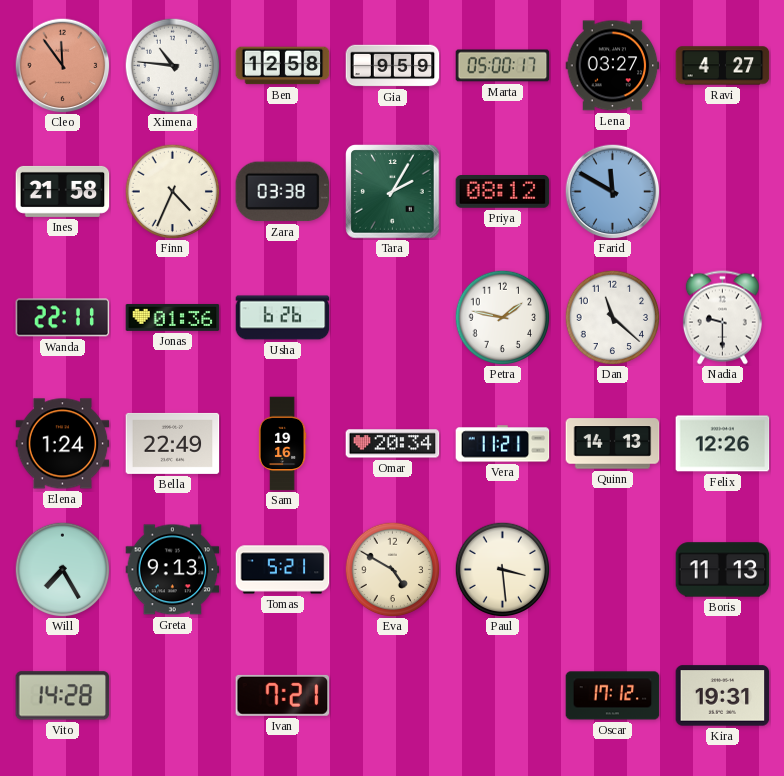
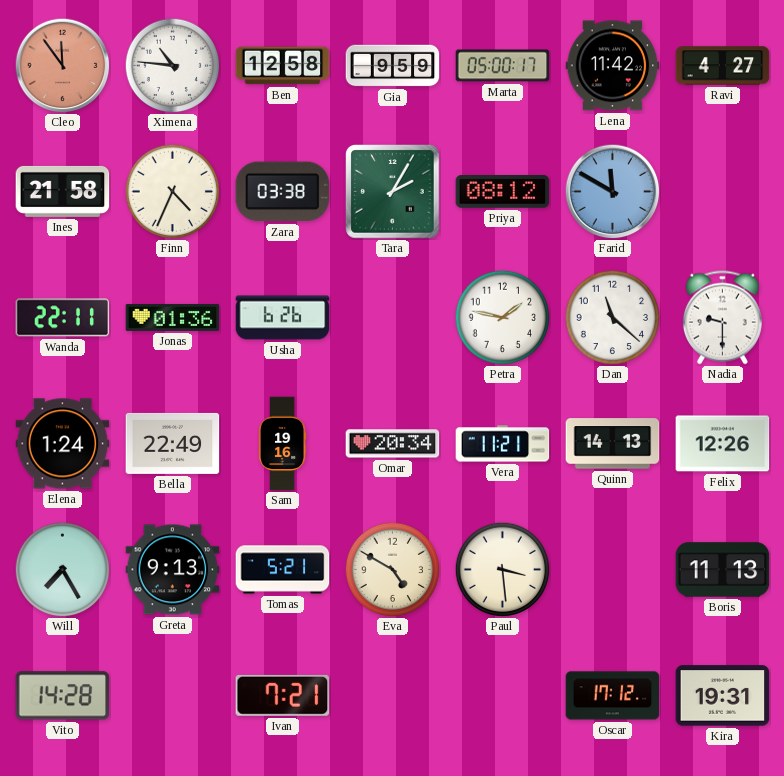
Lena: 03:27 -> 11:42 (613, 66)
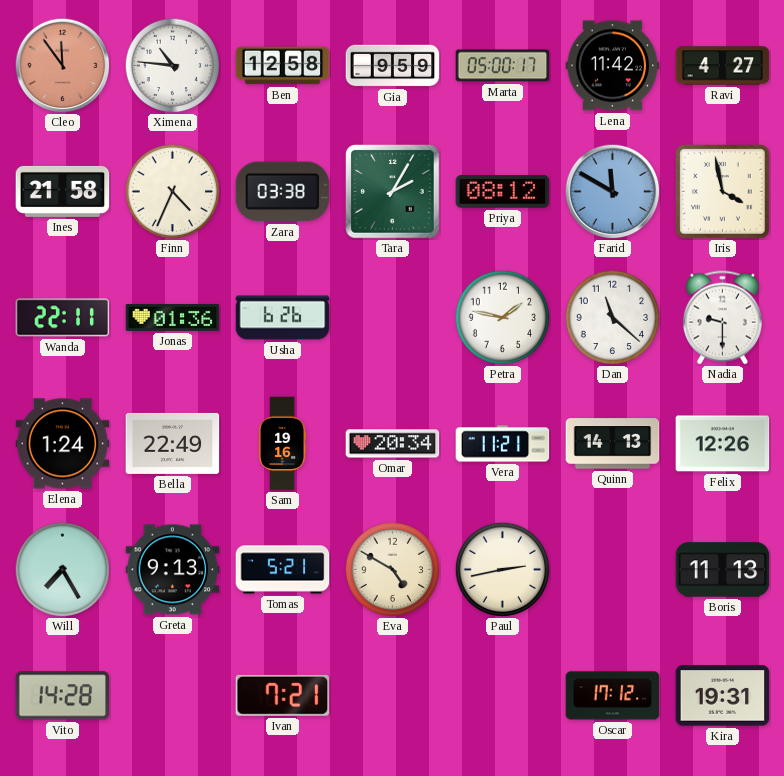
Iris: none -> 3:58 (723, 192)
Paul: 3:29 -> 2:43 (502, 569)
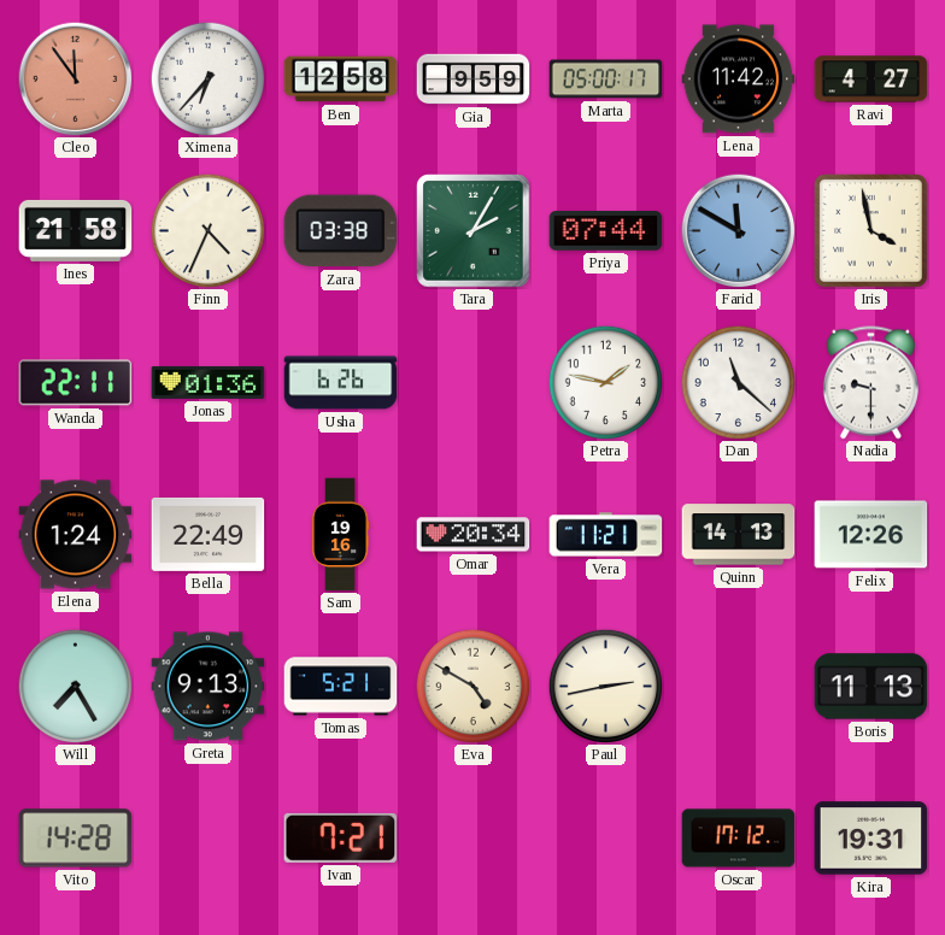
Ximena: 10:46 -> 6:37 (207, 78)
Priya: 08:12 -> 07:44 (606, 231)
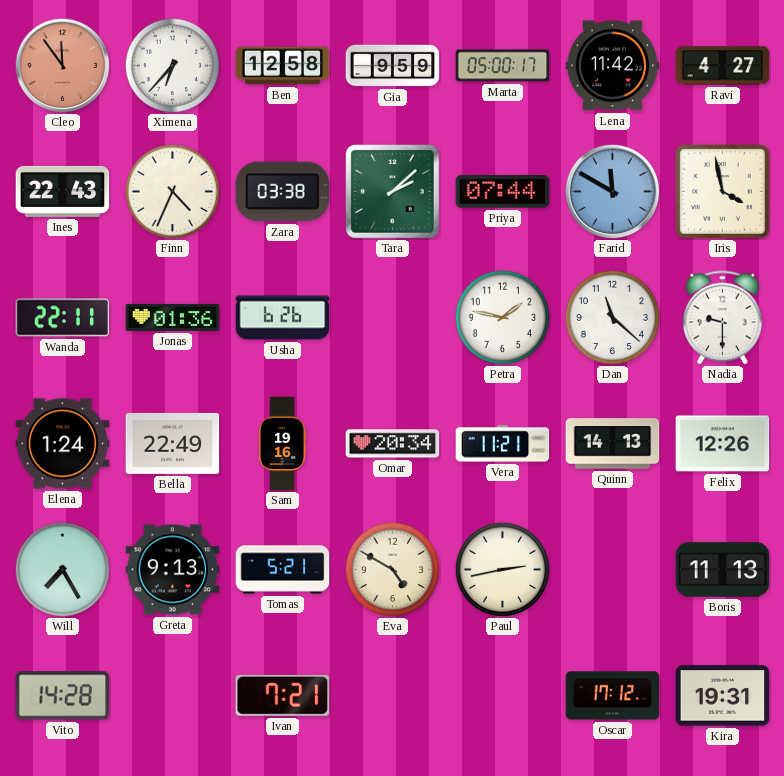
Ines: 21:58 -> 22:43 (63, 191)
Tara: 2:05 -> 2:08 (393, 192)
